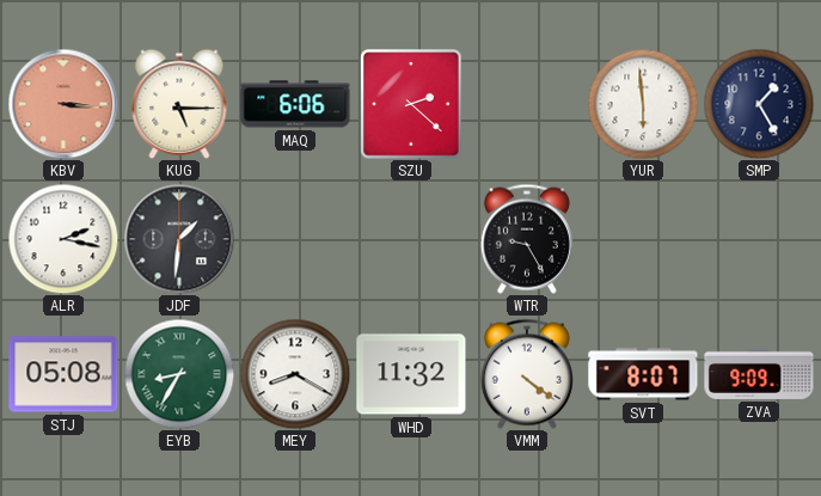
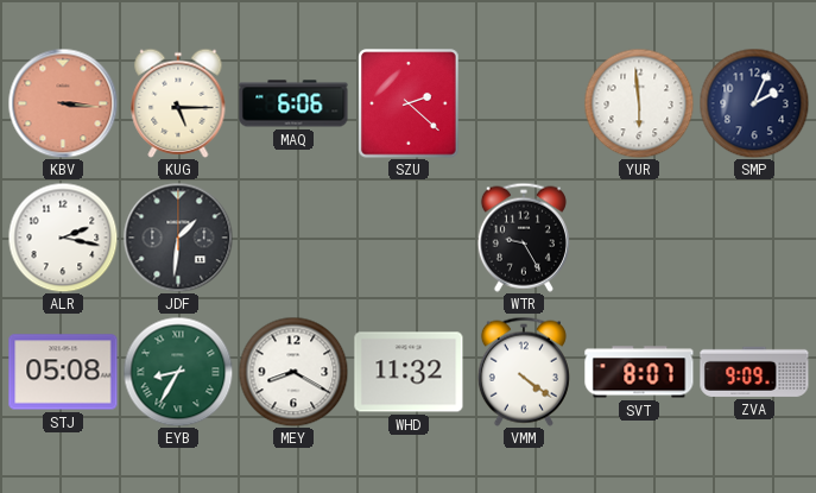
SMP: 1:25 -> 2:04 (754, 103)
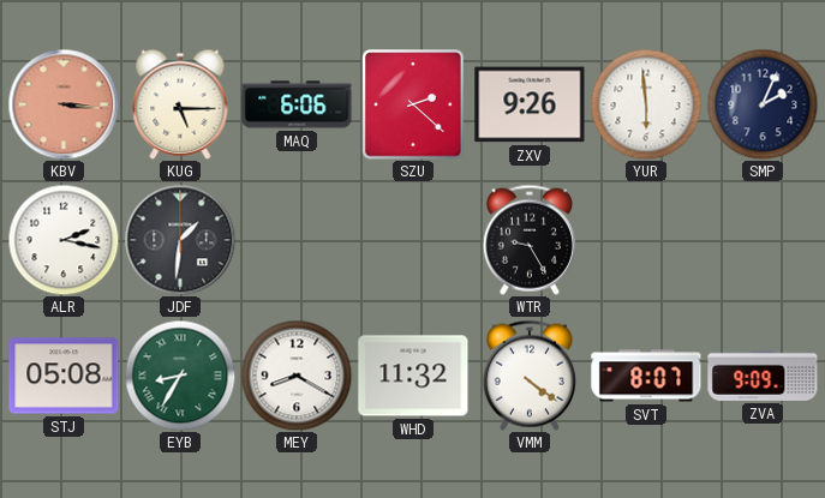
ZXV: none -> 9:26 (530, 104)
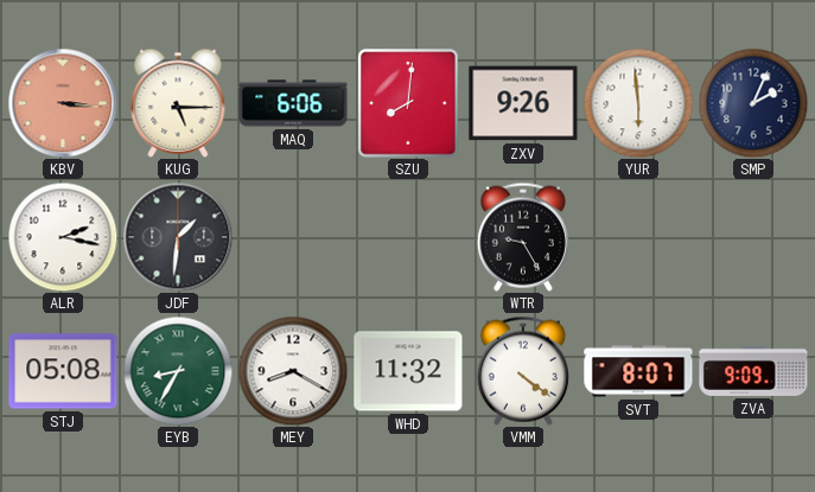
SZU: 2:22 -> 8:01 (408, 103)
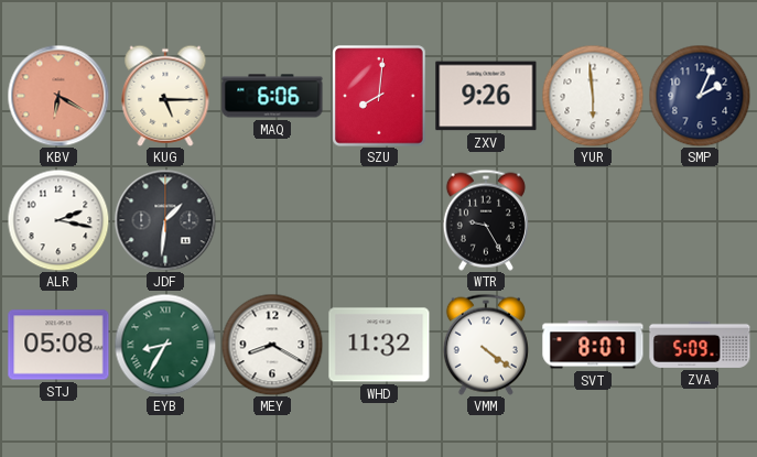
KBV: 3:16 -> 6:20 (58, 96)
ZVA: 9:09 -> 5:09 (700, 345)
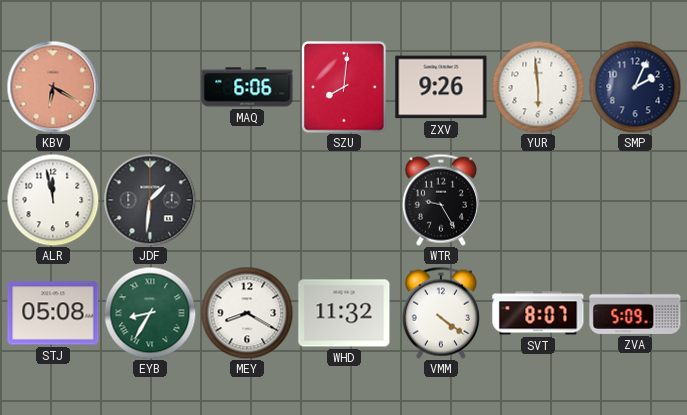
KUG: 5:15 -> none (165, 96)
ALR: 2:17 -> 11:58 (53, 200)
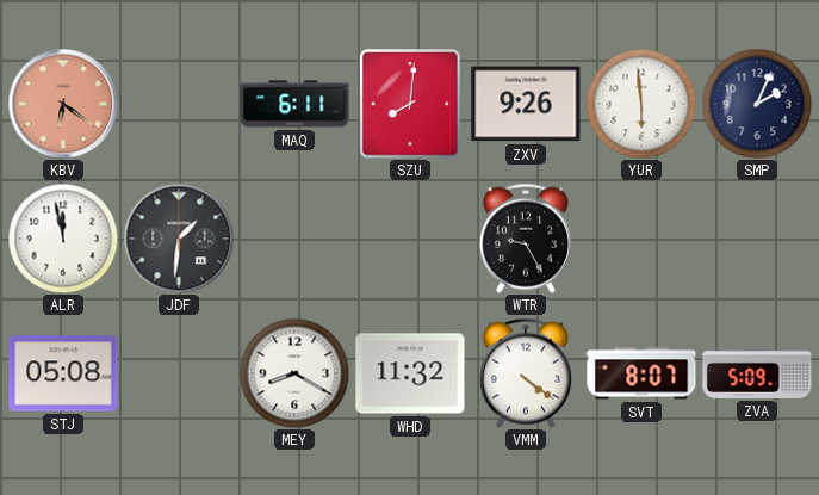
KBV: 6:20 -> 6:21 (63, 104)
MAQ: 6:06 -> 6:11 (294, 104)
EYB: 8:35 -> none (150, 313)
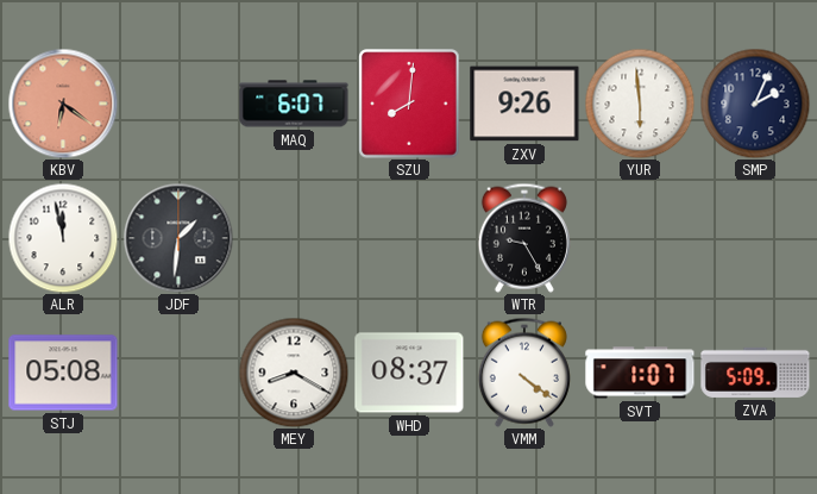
MAQ: 6:11 -> 6:07 (294, 104)
WHD: 11:32 -> 08:37 (409, 373)
SVT: 8:07 -> 1:07 (640, 373)
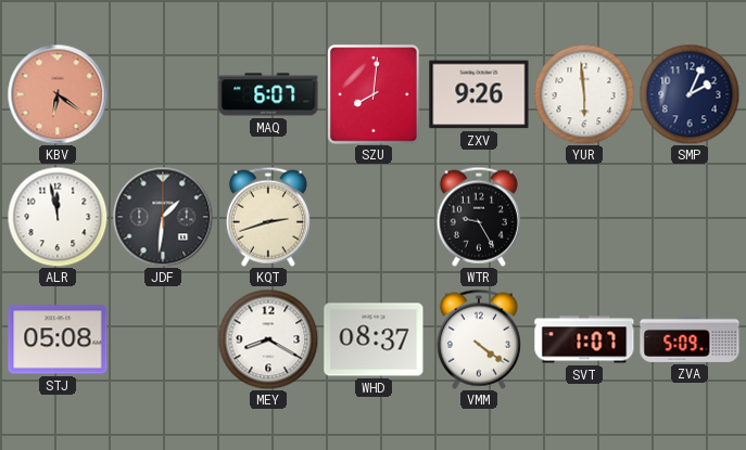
KQT: none -> 2:42 (268, 217)
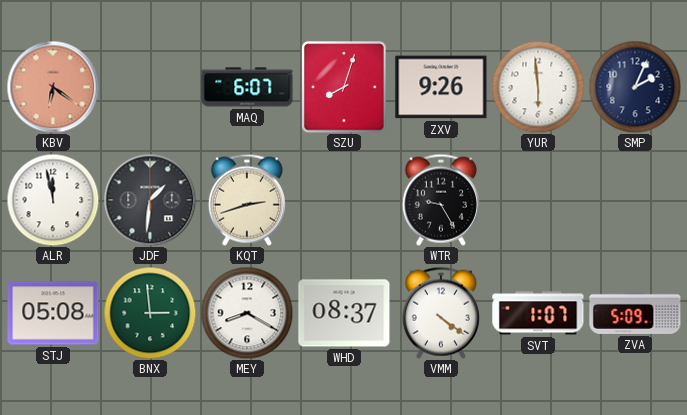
SZU: 8:01 -> 8:03 (344, 87)
BNX: none -> 2:59 (150, 313)
